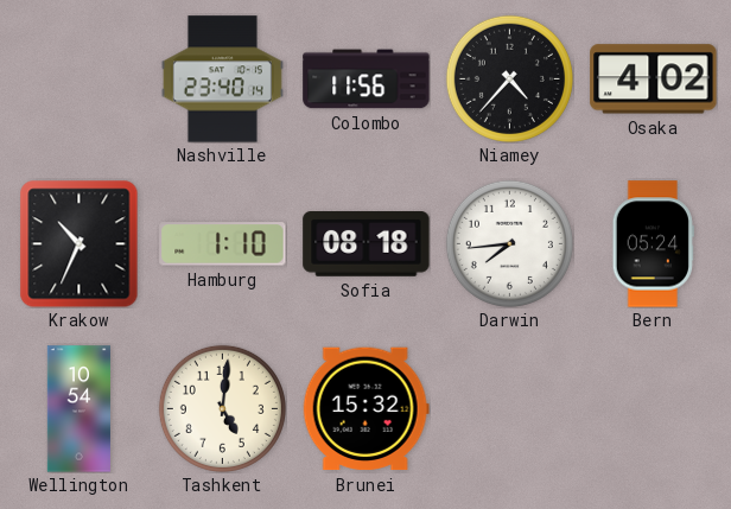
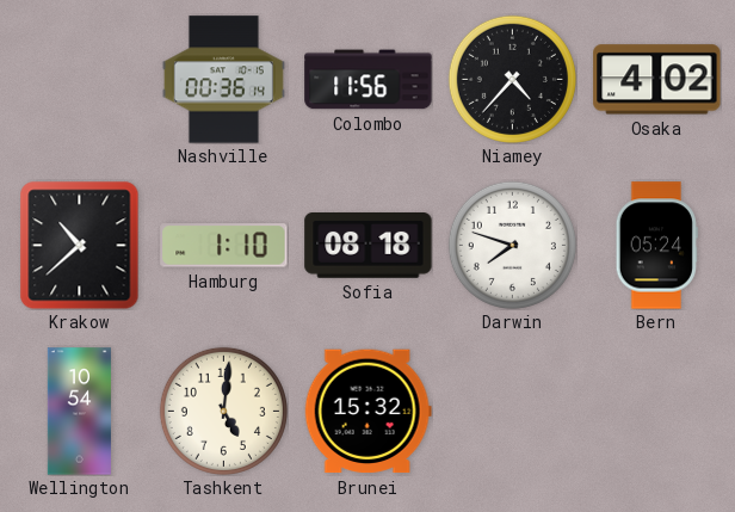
Nashville: 23:40 -> 00:36 (223, 80)
Krakow: 10:34 -> 10:38 (80, 245)
Darwin: 7:44 -> 7:48 (512, 245)
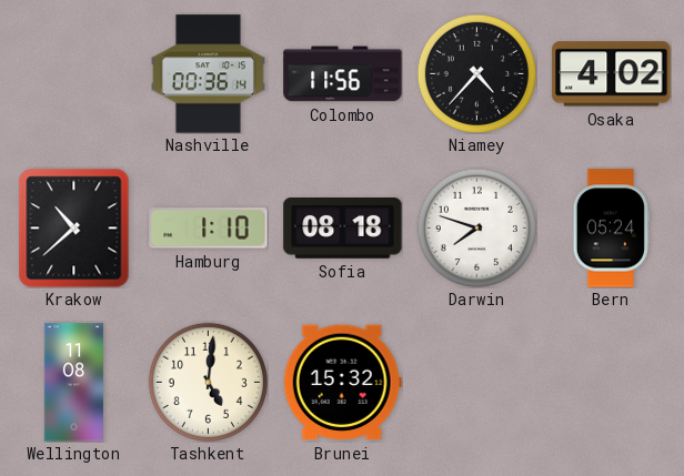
Wellington: 10:54 -> 11:08 (73, 383)
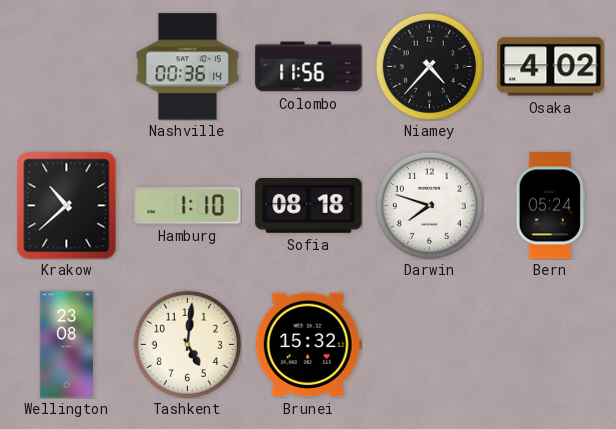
Wellington: 11:08 -> 23:08 (66, 345)
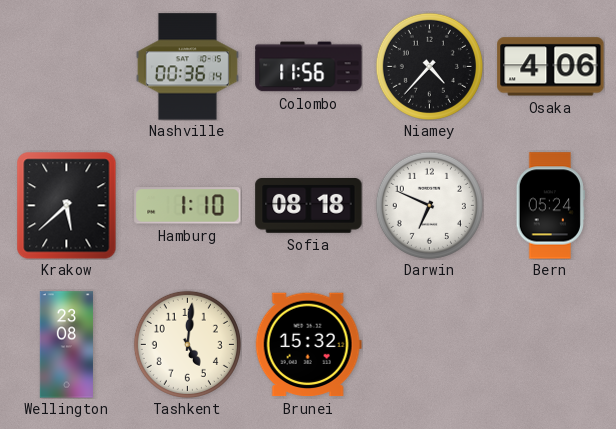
Osaka: 4:02 -> 4:06 (551, 67)
Krakow: 10:38 -> 5:38 (67, 205)
Darwin: 7:48 -> 6:49 (429, 205)
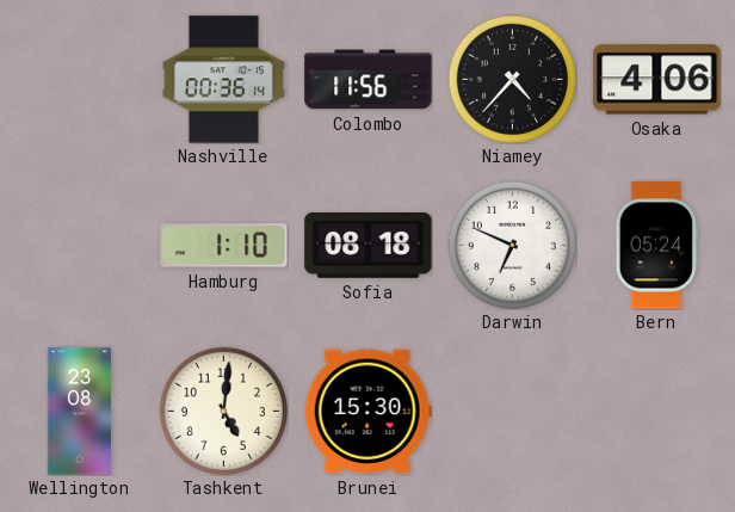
Krakow: 5:38 -> none (67, 205)
Brunei: 15:32 -> 15:30 (367, 412)
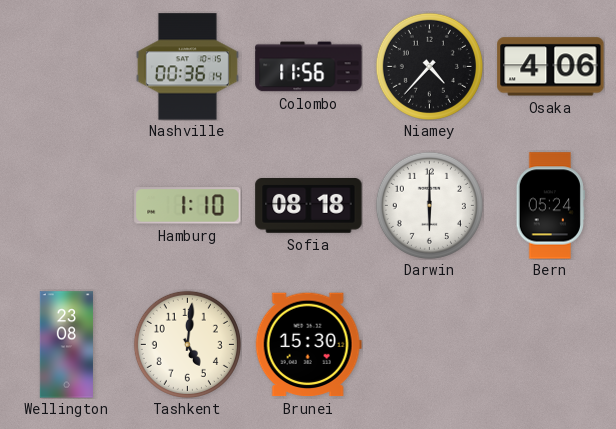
Darwin: 6:49 -> 6:00 (429, 205)
